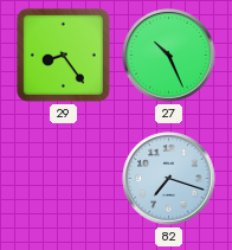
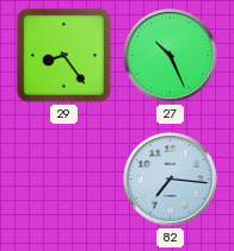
82: 7:18 -> 7:16 (171, 180)
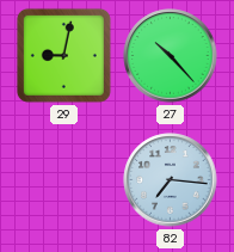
29: 8:24 -> 9:02 (63, 55)
27: 10:26 -> 10:23 (171, 56)
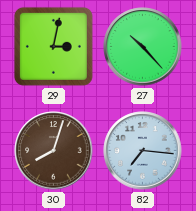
29: 9:02 -> 3:02 (53, 46)
30: none -> 8:03 (54, 151)
